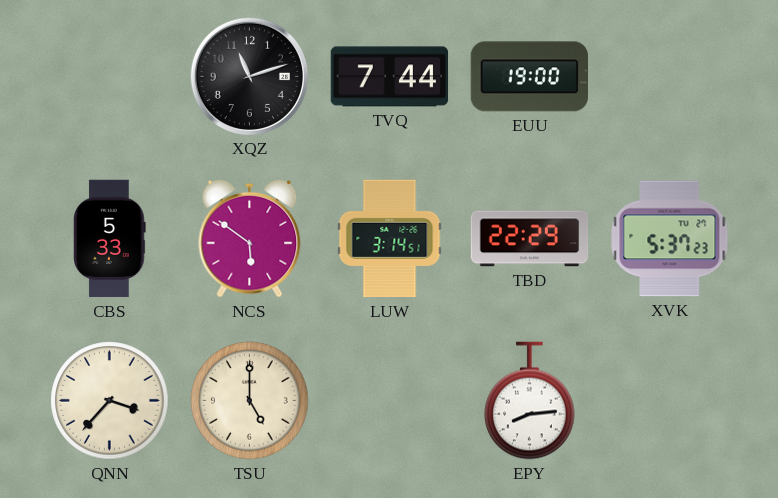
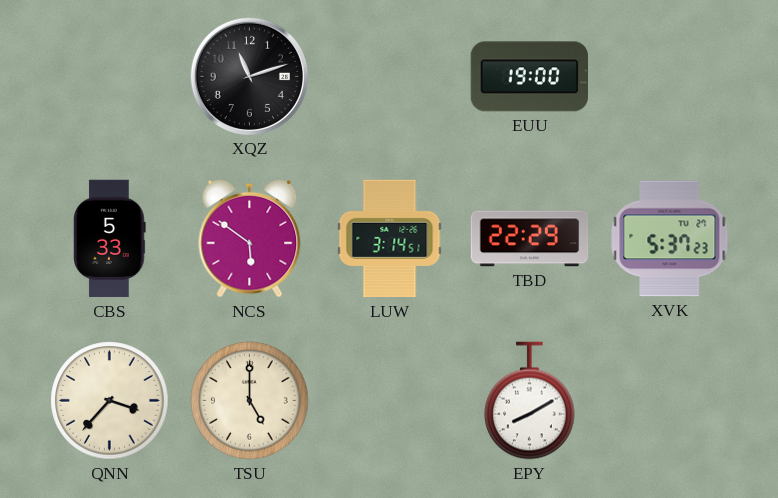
TVQ: 7:44 -> none (390, 77)
EPY: 8:14 -> 8:10 (530, 401)
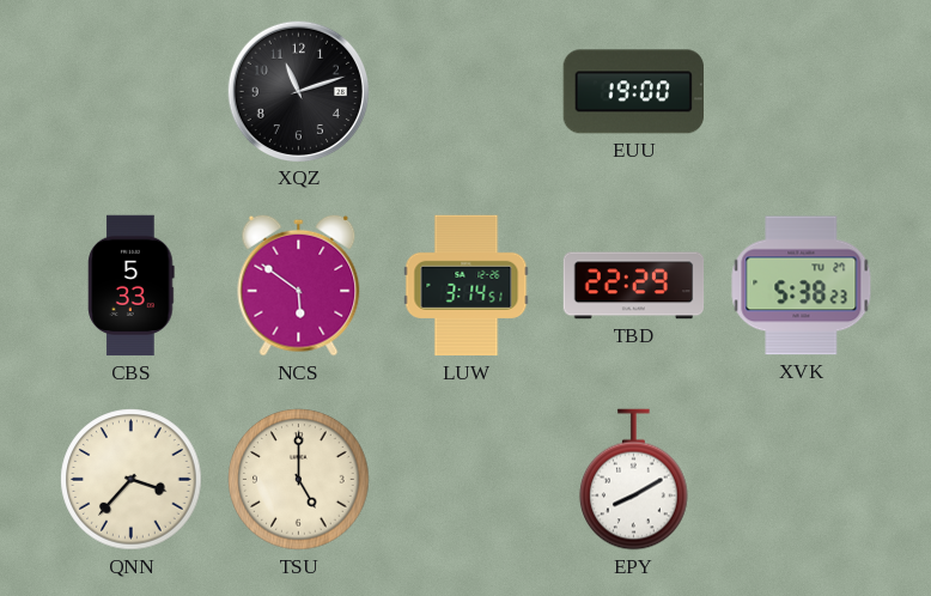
XVK: 5:37 -> 5:38 (802, 286)
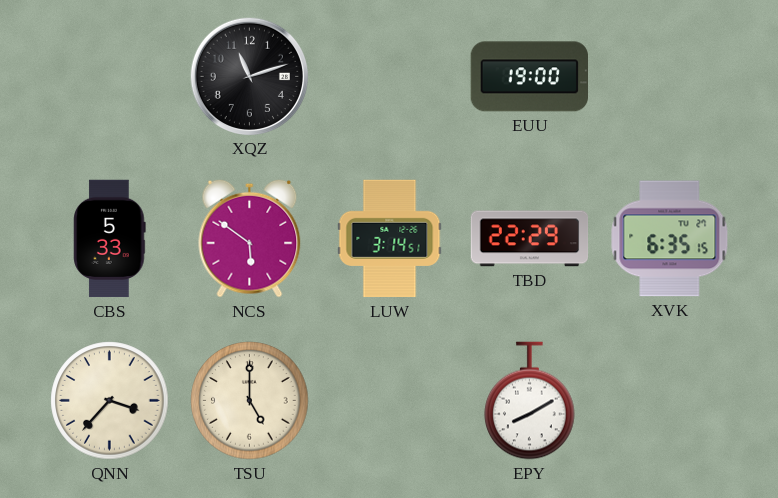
XVK: 5:38 -> 6:35 (670, 239)
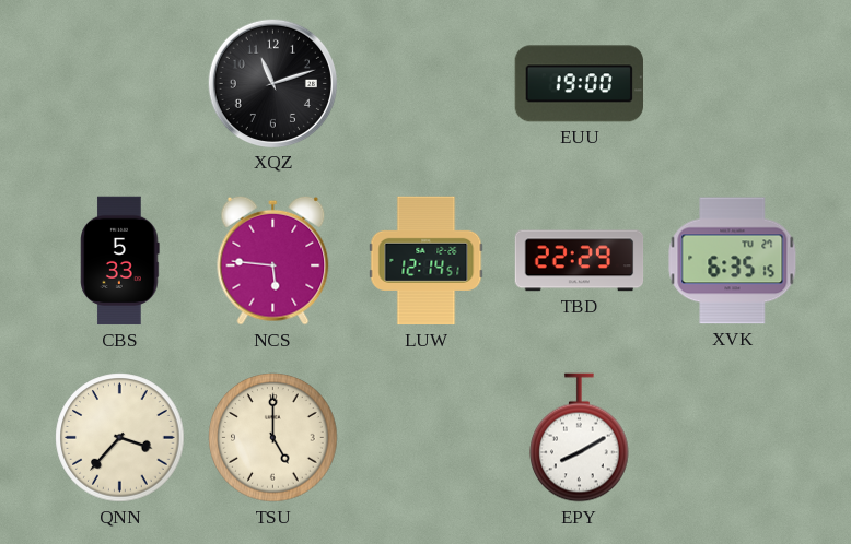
NCS: 5:51 -> 5:46 (273, 260)
LUW: 3:14 -> 12:14 (427, 261)
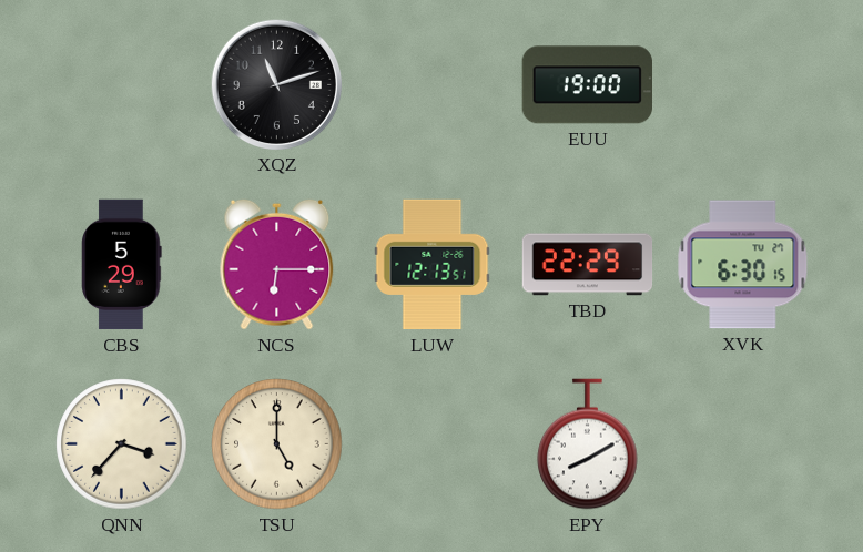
CBS: 5:33 -> 5:29 (122, 265)
NCS: 5:46 -> 6:15 (277, 264)
LUW: 12:14 -> 12:13 (433, 265)
XVK: 6:35 -> 6:30 (743, 265)
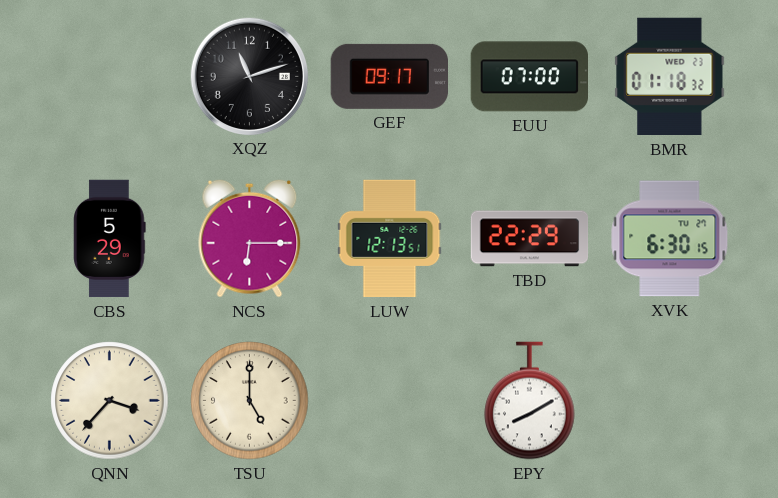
GEF: none -> 09:17 (389, 76)
EUU: 19:00 -> 07:00 (529, 77)
BMR: none -> 01:18 (670, 77)
